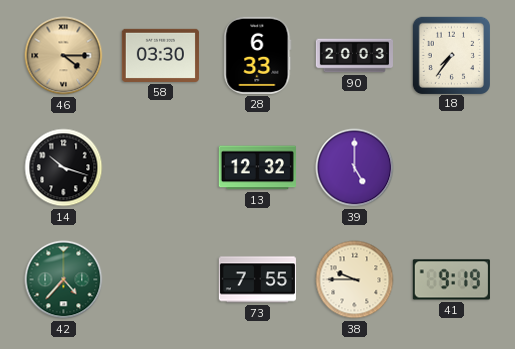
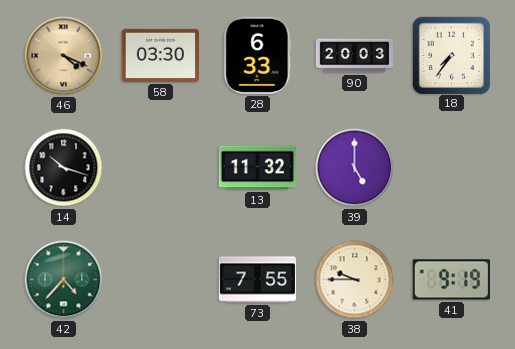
46: 4:15 -> 4:19 (64, 56)
13: 12:32 -> 11:32 (257, 168)
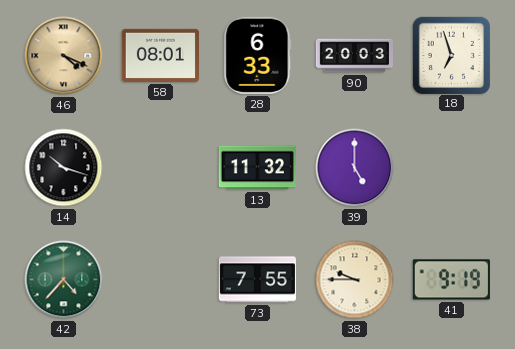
58: 03:30 -> 08:01 (160, 55)
18: 7:36 -> 6:57 (451, 55)
